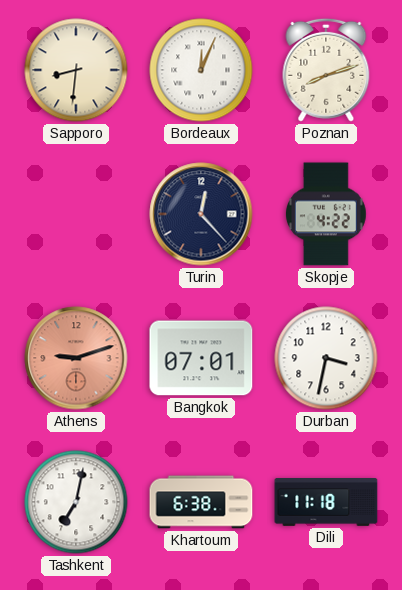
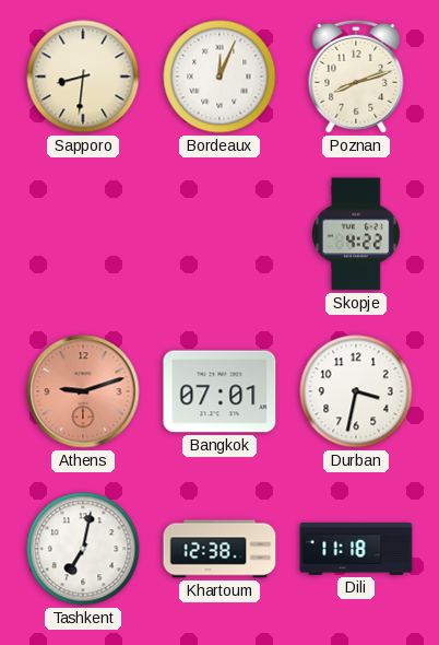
Turin: 12:23 -> none (201, 214)
Khartoum: 6:38 -> 12:38 (220, 549)
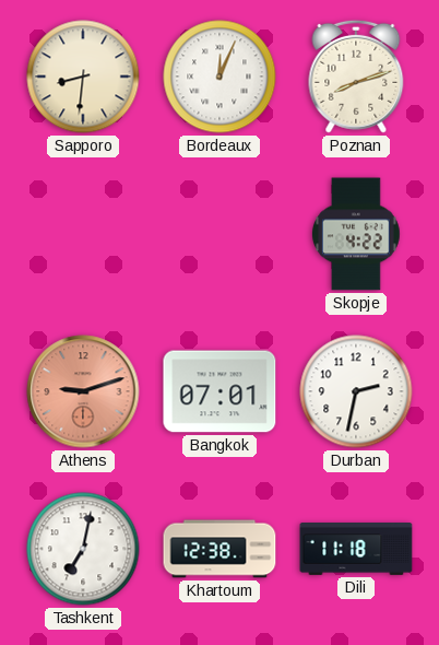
Durban: 3:32 -> 2:32 (356, 391)
